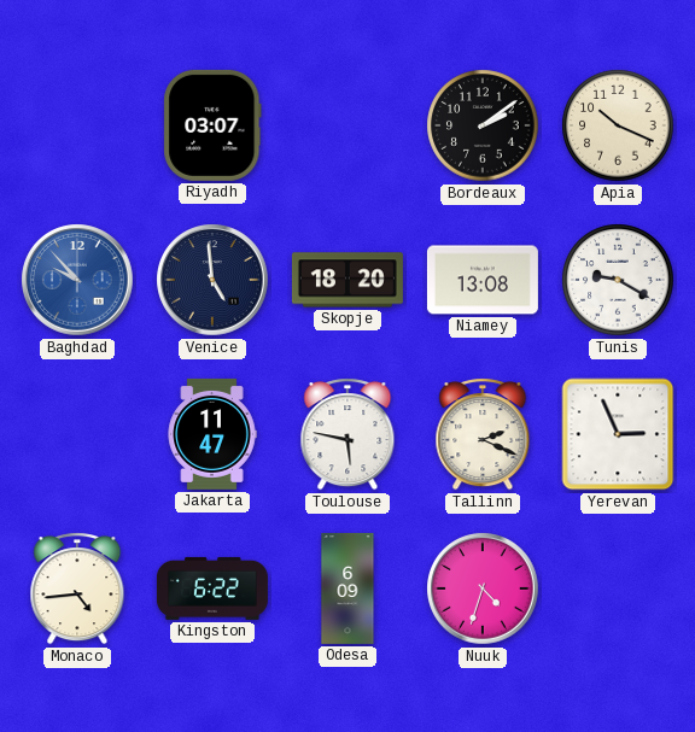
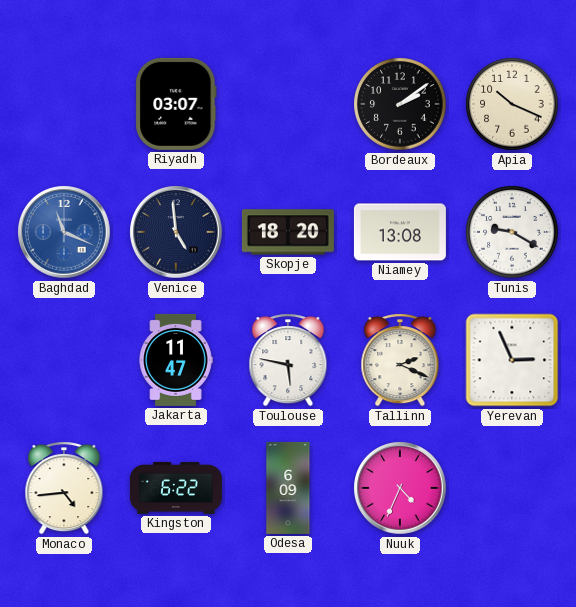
Baghdad: 9:53 -> 11:19 (64, 232)
Nuuk: 4:33 -> 4:34 (400, 488)
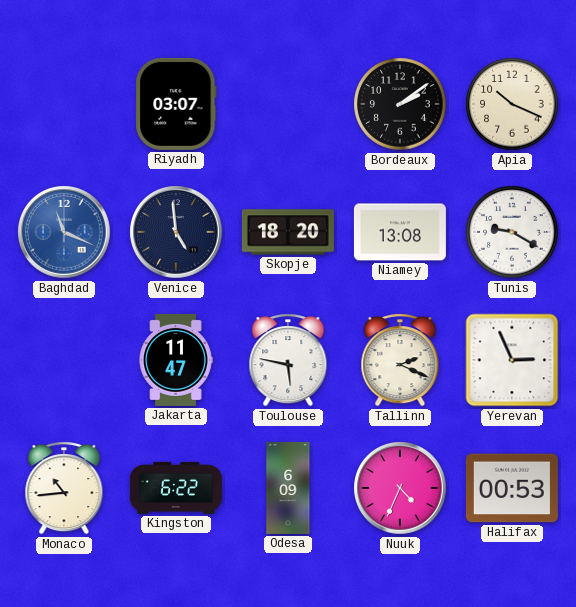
Monaco: 4:44 -> 10:44 (64, 488)
Halifax: none -> 00:53 (512, 488)
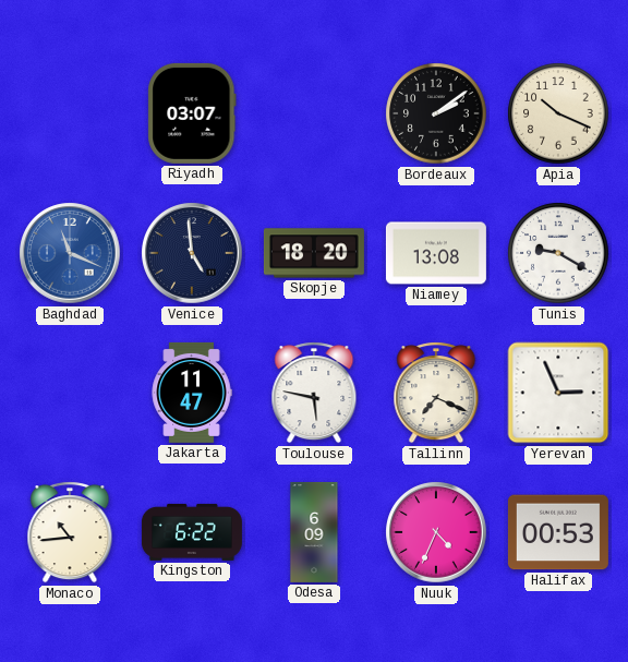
Tallinn: 2:19 -> 7:19 (436, 393)
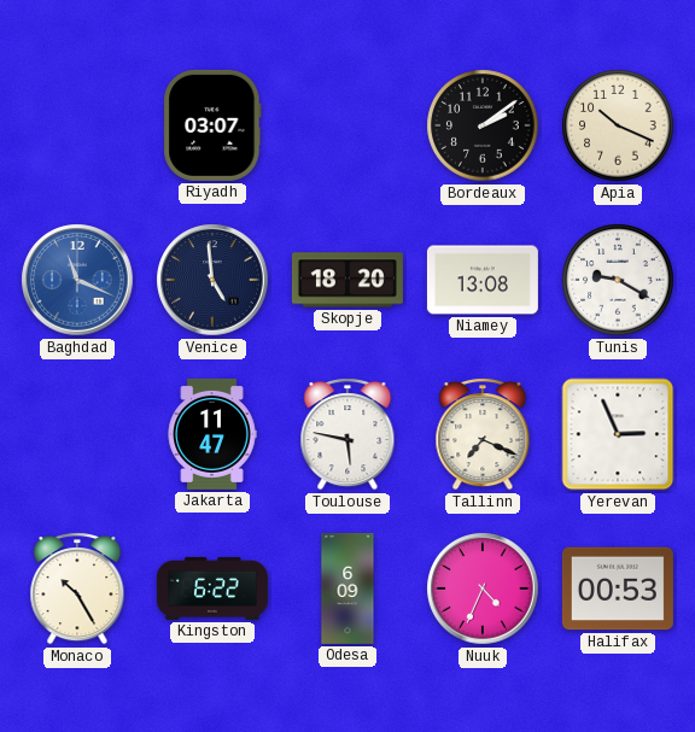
Monaco: 10:44 -> 10:25 (77, 588)
